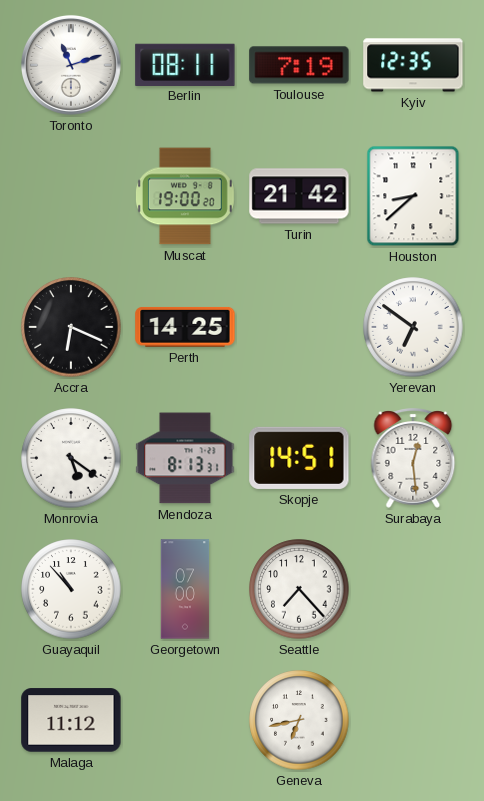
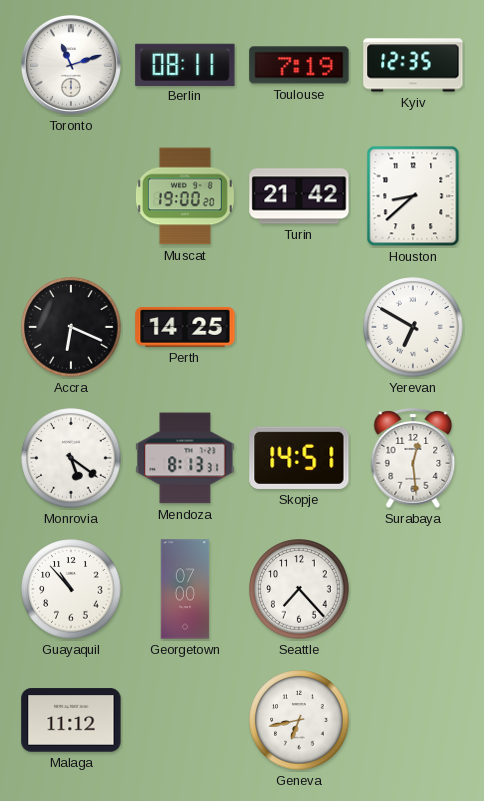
Yerevan: 6:51 -> 6:50 (413, 327)
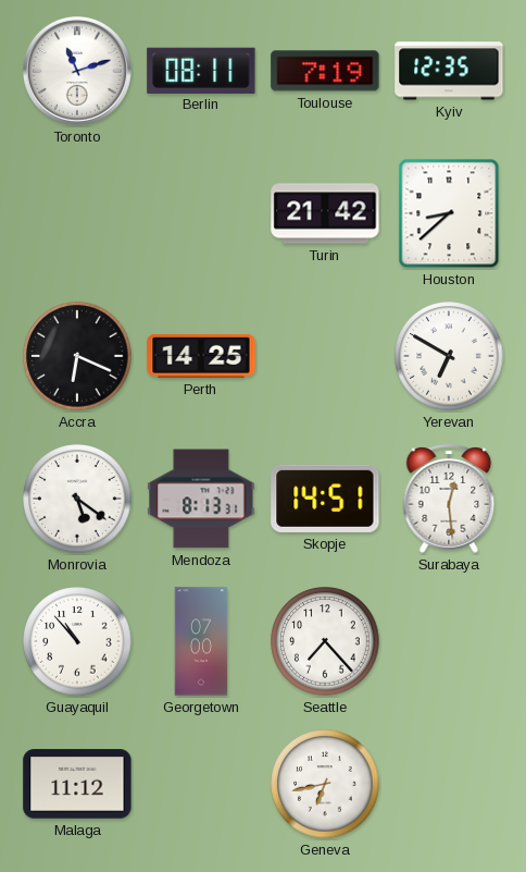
Muscat: 19:00 -> none (185, 196)
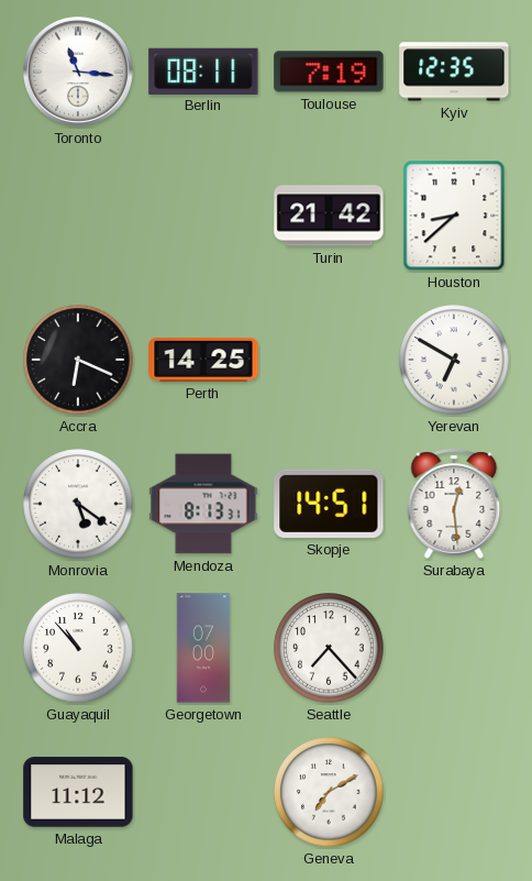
Toronto: 11:12 -> 11:16 (78, 71)
Geneva: 6:43 -> 7:10 (329, 792)
